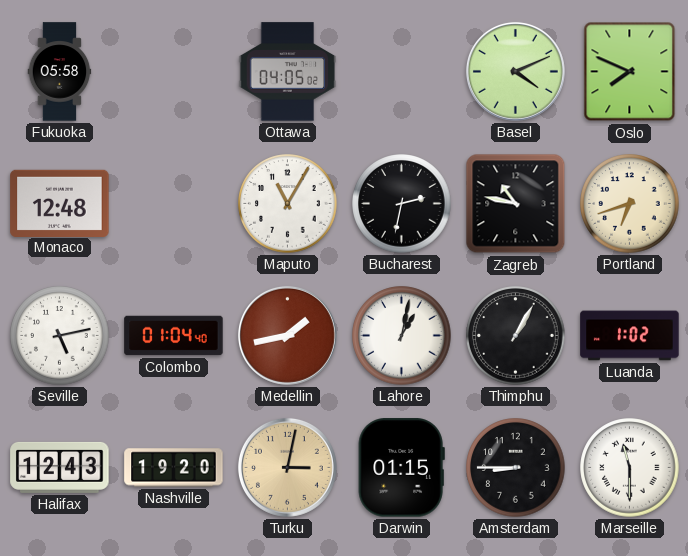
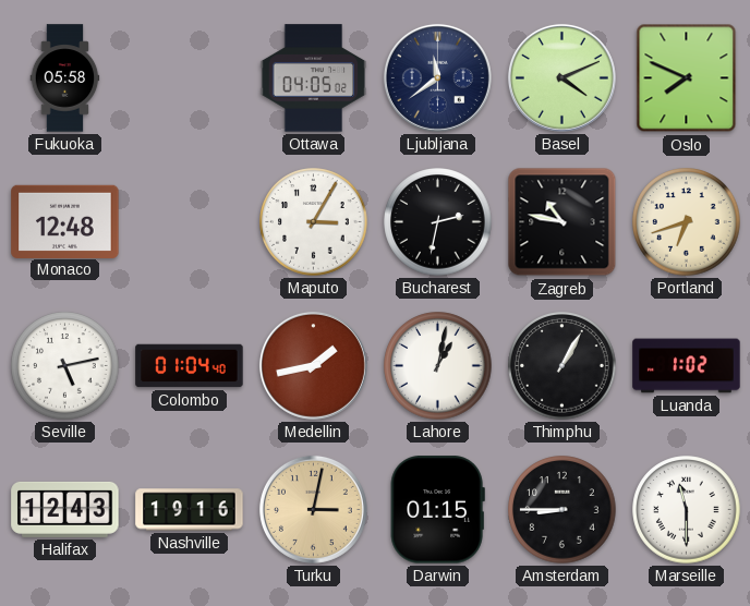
Ljubljana: none -> 11:39 (437, 77)
Maputo: 11:05 -> 3:05 (314, 222)
Nashville: 19:20 -> 19:16 (190, 510)
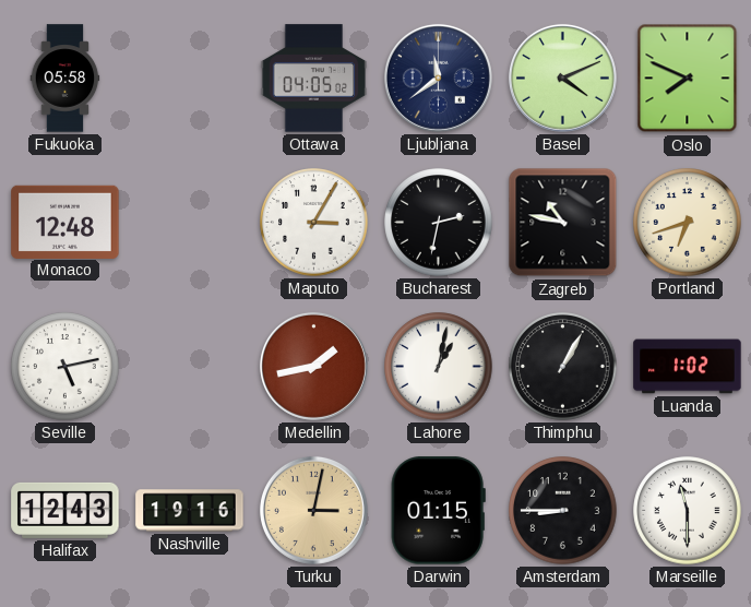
Colombo: 01:04 -> none (190, 366)
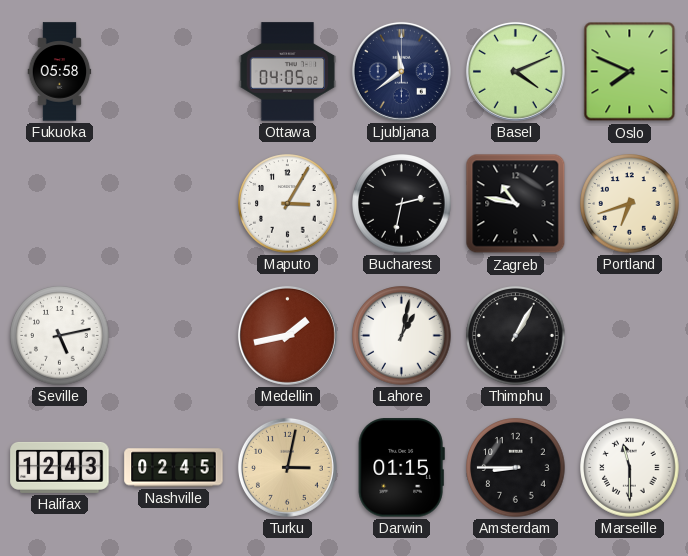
Monaco: 12:48 -> none (65, 222)
Luanda: 1:02 -> none (688, 367)
Nashville: 19:16 -> 02:45 (174, 468)
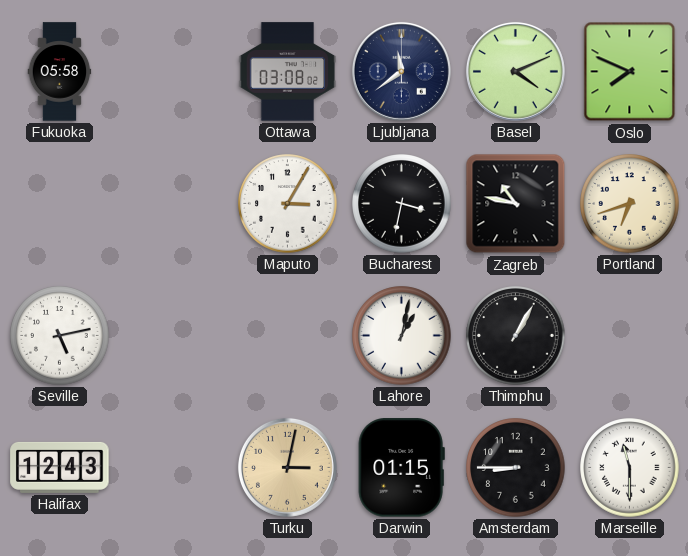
Ottawa: 04:05 -> 03:08 (288, 72)
Bucharest: 2:32 -> 3:32 (402, 204)
Medellin: 1:43 -> none (287, 335)
Nashville: 02:45 -> none (174, 468)
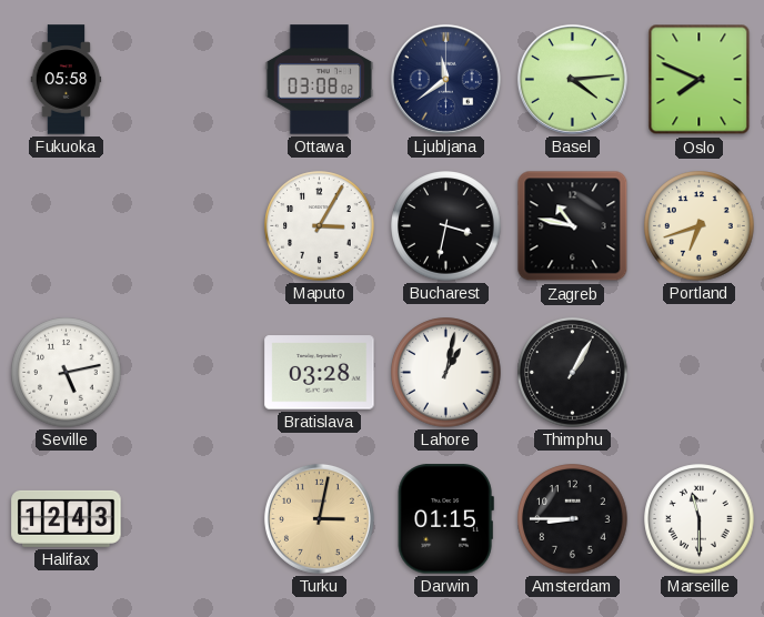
Basel: 4:11 -> 4:14 (572, 79)
Bratislava: none -> 03:28 (320, 373)
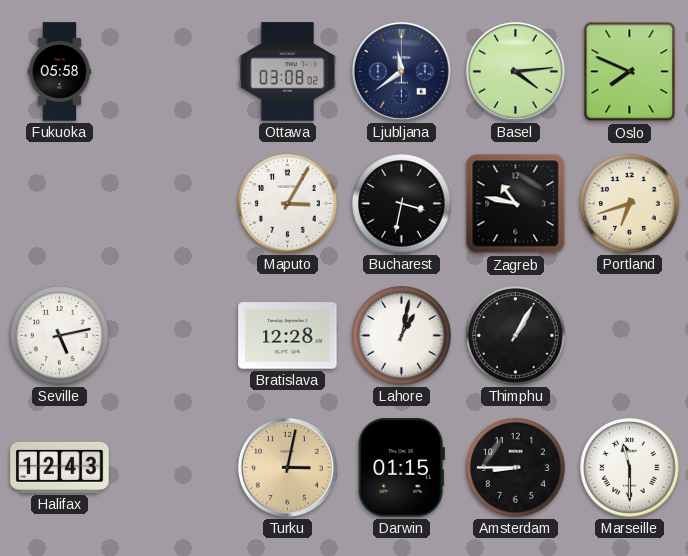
Bratislava: 03:28 -> 12:28 (288, 336)
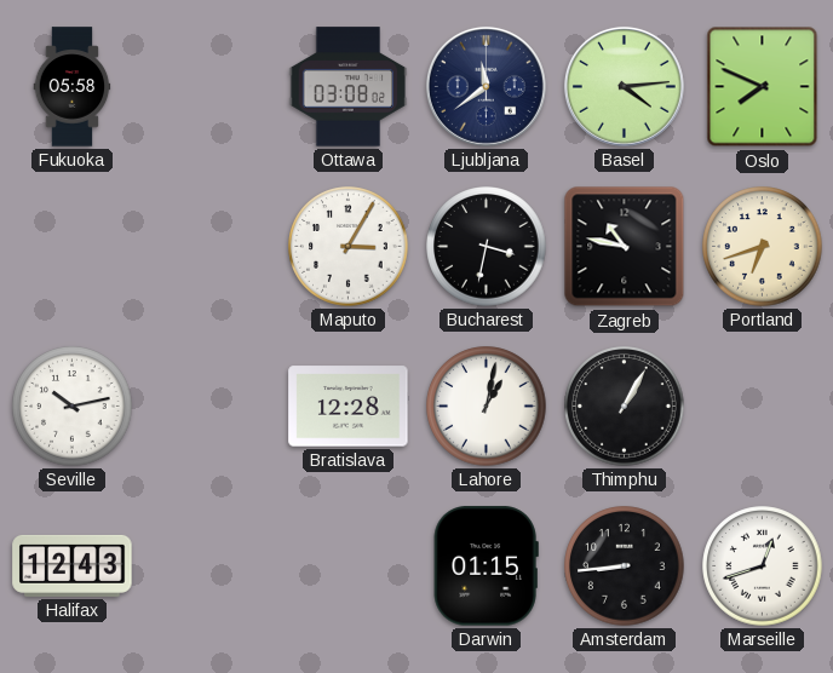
Seville: 5:13 -> 10:13 (73, 407)
Turku: 3:02 -> none (287, 467)
Amsterdam: 8:45 -> 8:44 (625, 566)
Marseille: 11:30 -> 12:42 (763, 566)
